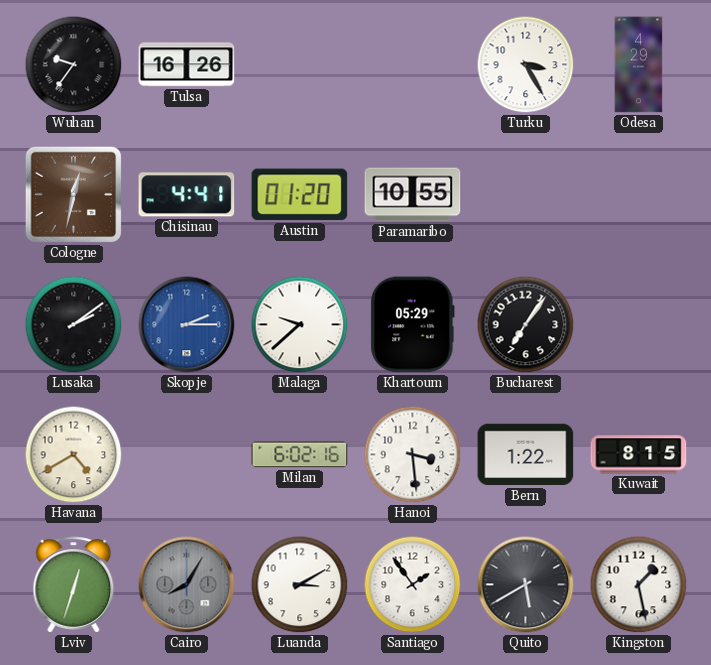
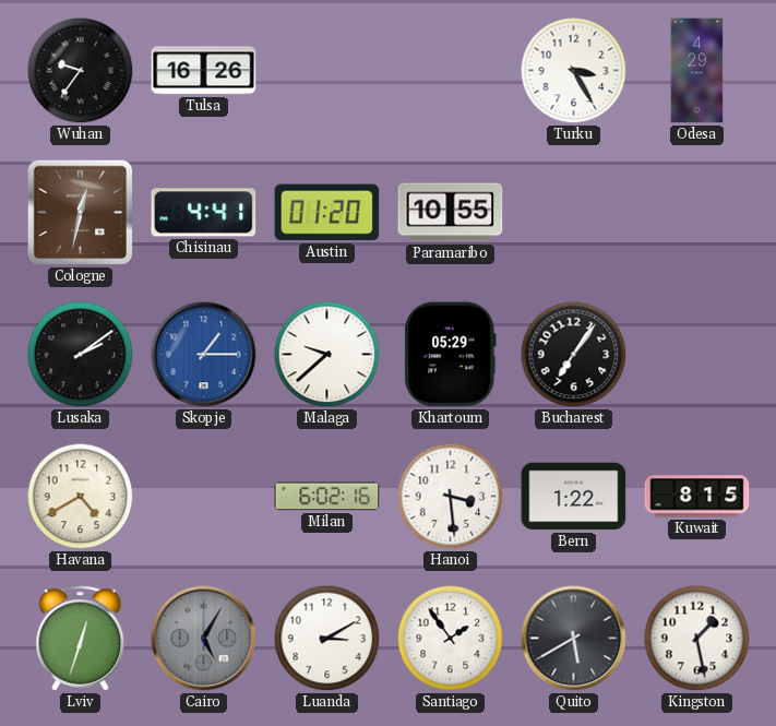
Skopje: 2:15 -> 1:15 (204, 355)
Cairo: 8:05 -> 5:05 (204, 639)
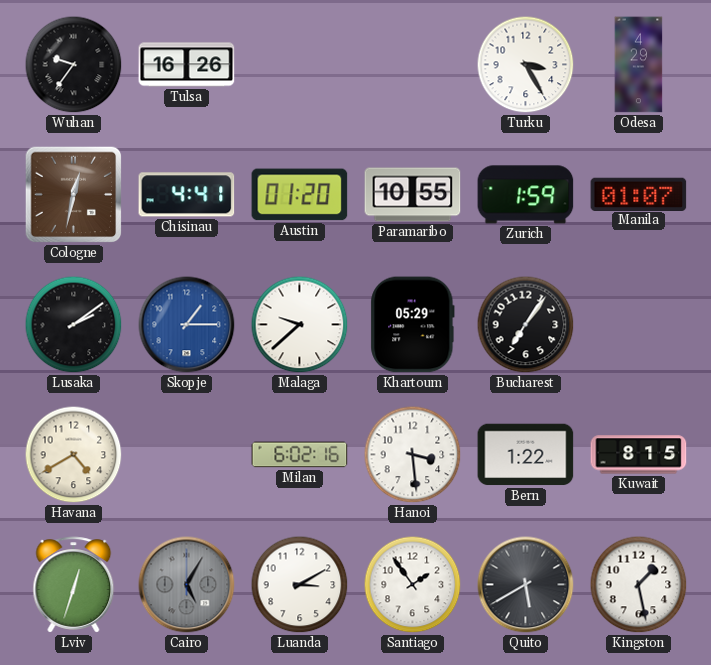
Zurich: none -> 1:59 (526, 195)
Manila: none -> 01:07 (639, 194)
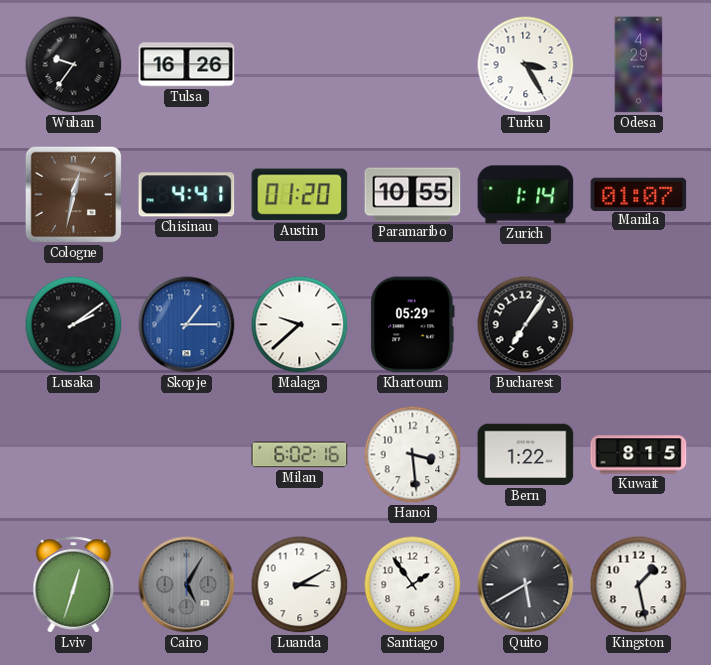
Zurich: 1:59 -> 1:14 (526, 195)
Havana: 4:40 -> none (74, 455)
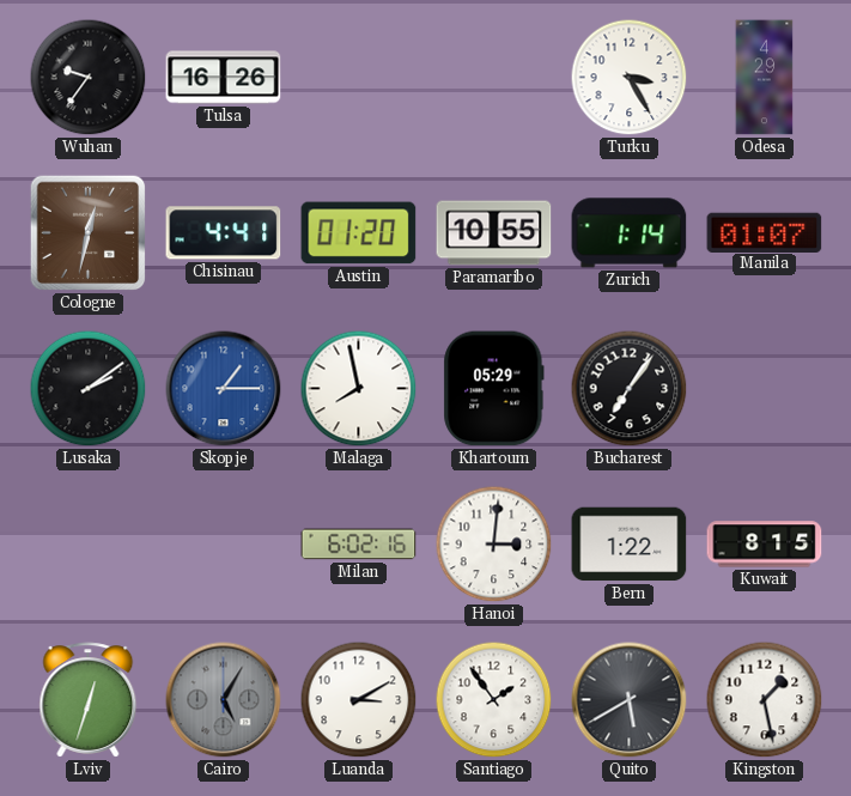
Malaga: 9:38 -> 7:58 (359, 389)
Hanoi: 3:29 -> 3:01 (494, 545)
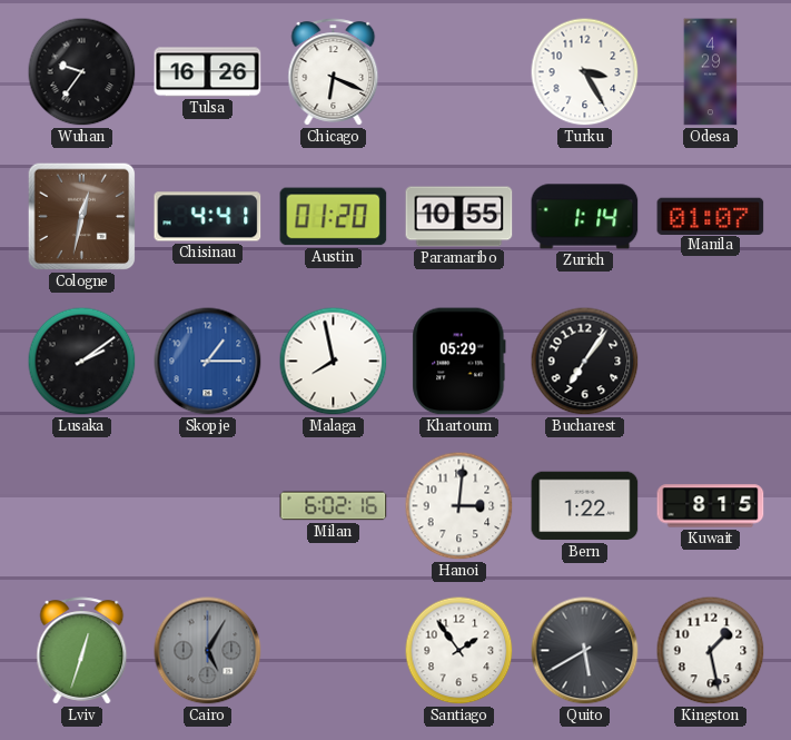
Chicago: none -> 6:19 (334, 72)
Luanda: 3:10 -> none (359, 700)
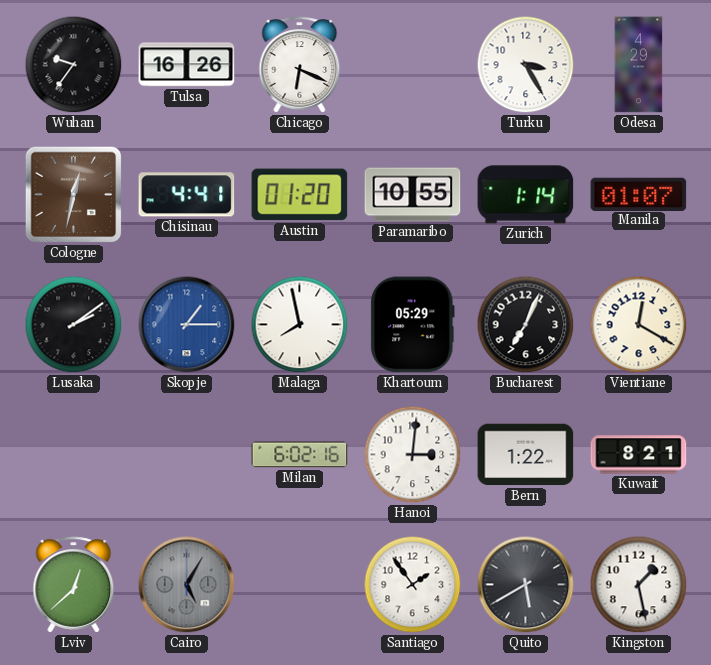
Bucharest: 7:06 -> 7:04 (526, 325)
Vientiane: none -> 12:20 (639, 325)
Kuwait: 8:15 -> 8:21 (639, 455)
Lviv: 12:33 -> 12:38 (74, 585)
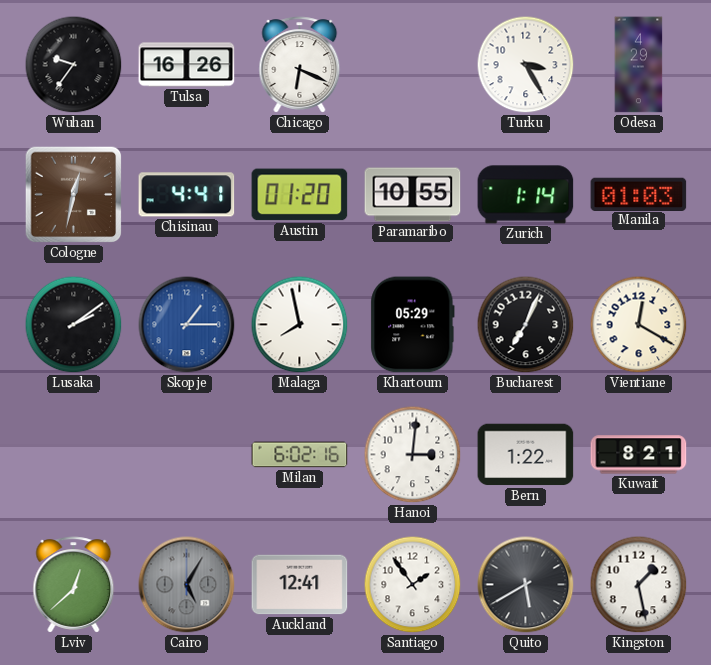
Manila: 01:07 -> 01:03 (639, 194)
Auckland: none -> 12:41 (300, 585)
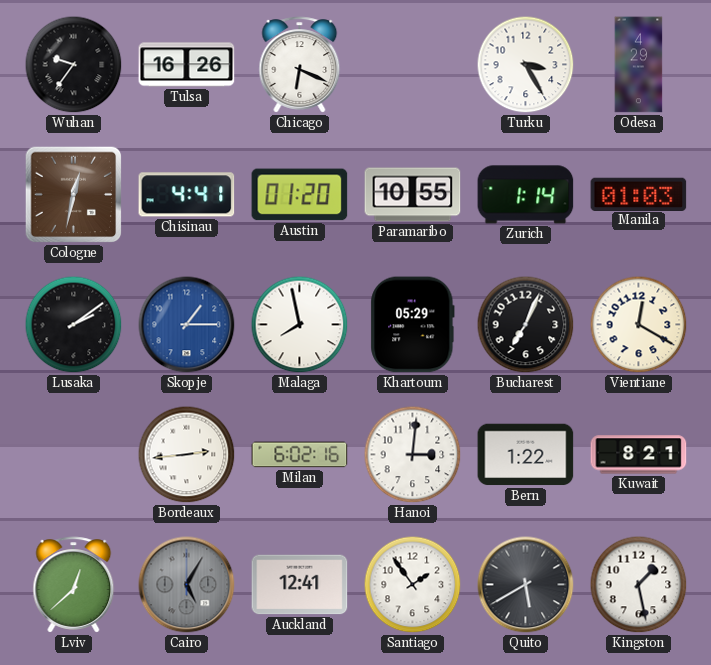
Bordeaux: none -> 2:44 (187, 455)
